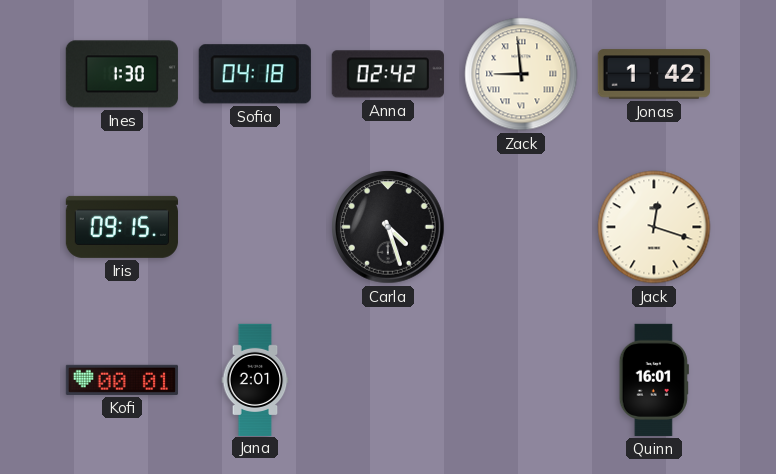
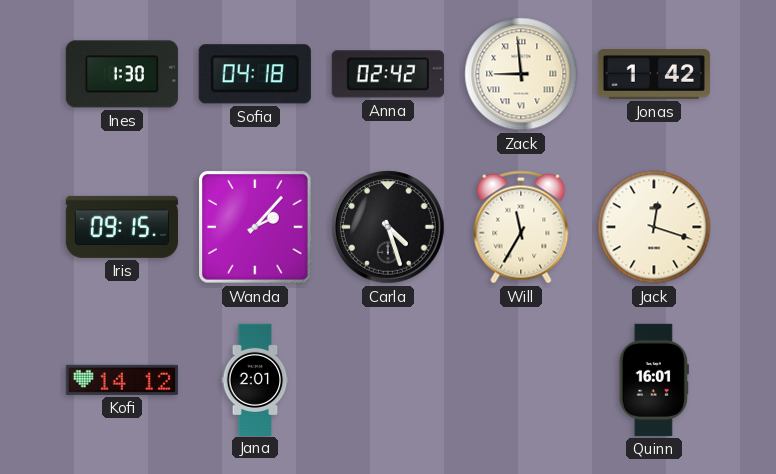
Wanda: none -> 2:07 (255, 227)
Will: none -> 11:35 (521, 227)
Kofi: 00:01 -> 14:12 (122, 380)
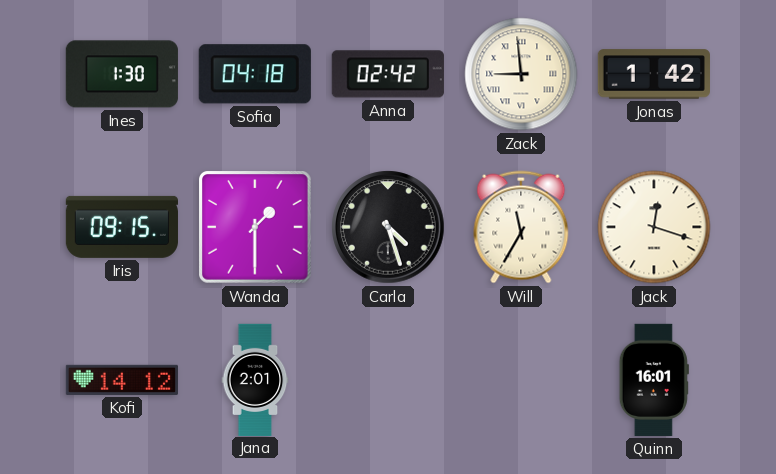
Wanda: 2:07 -> 1:30 (255, 227)
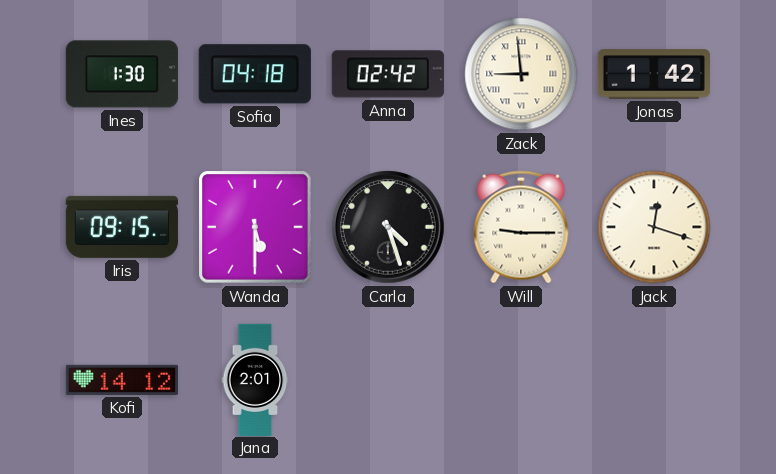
Wanda: 1:30 -> 5:30 (255, 227)
Will: 11:35 -> 9:15 (521, 227)
Quinn: 16:01 -> none (654, 380)
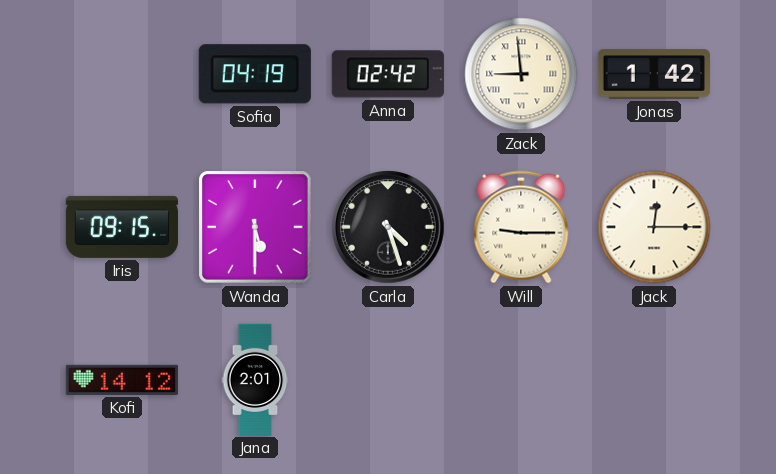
Ines: 1:30 -> none (122, 74)
Sofia: 04:18 -> 04:19 (255, 74)
Jack: 12:18 -> 12:15 (654, 227)
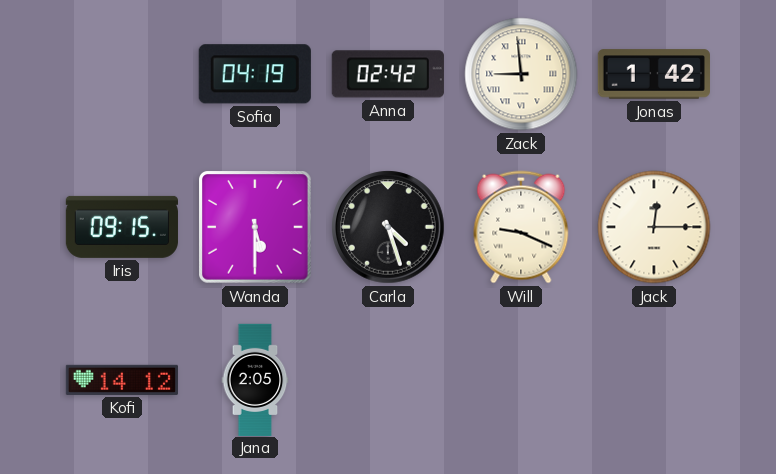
Will: 9:15 -> 9:19 (521, 227)
Jana: 2:01 -> 2:05 (255, 379)
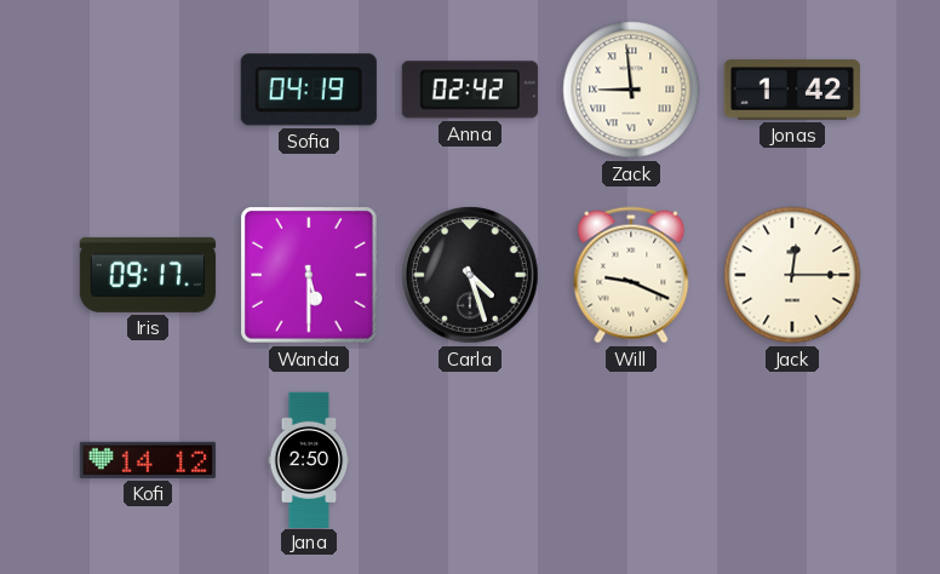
Iris: 09:15 -> 09:17 (148, 275)
Jana: 2:05 -> 2:50 (309, 459)
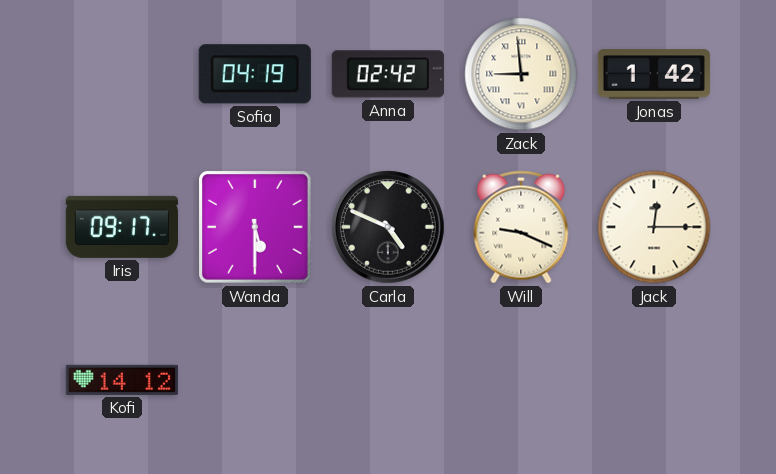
Carla: 4:27 -> 4:49 (388, 227)
Jana: 2:50 -> none (309, 459)
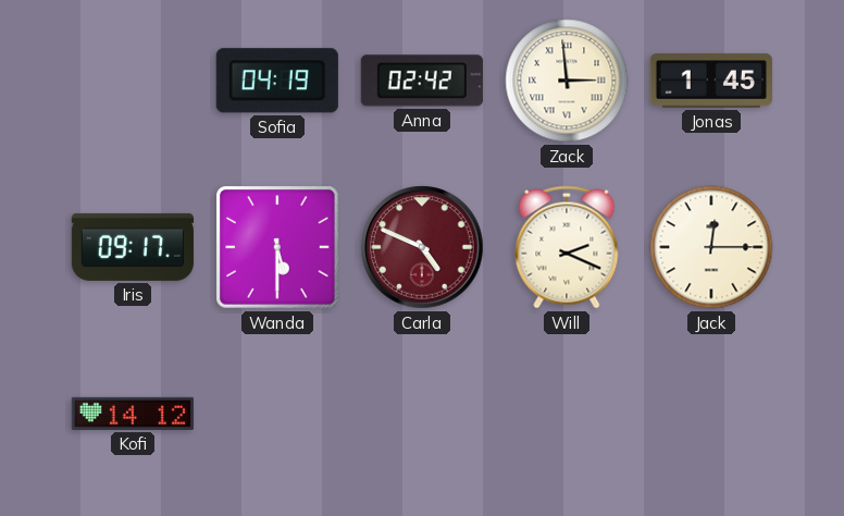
Zack: 8:59 -> 2:59 (567, 81)
Jonas: 1:42 -> 1:45 (711, 81)
Carla dial: black -> burgundy (422, 247)
Will: 9:19 -> 2:19 (567, 247)
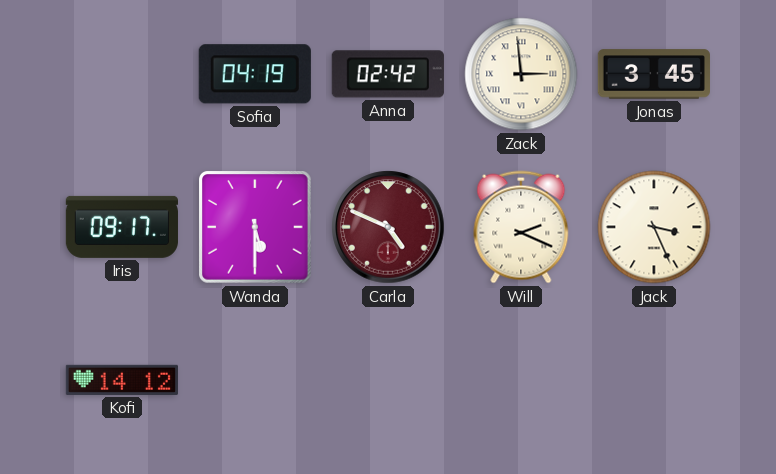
Jonas: 1:45 -> 3:45 (654, 74)
Jack: 12:15 -> 3:26 (654, 227)
